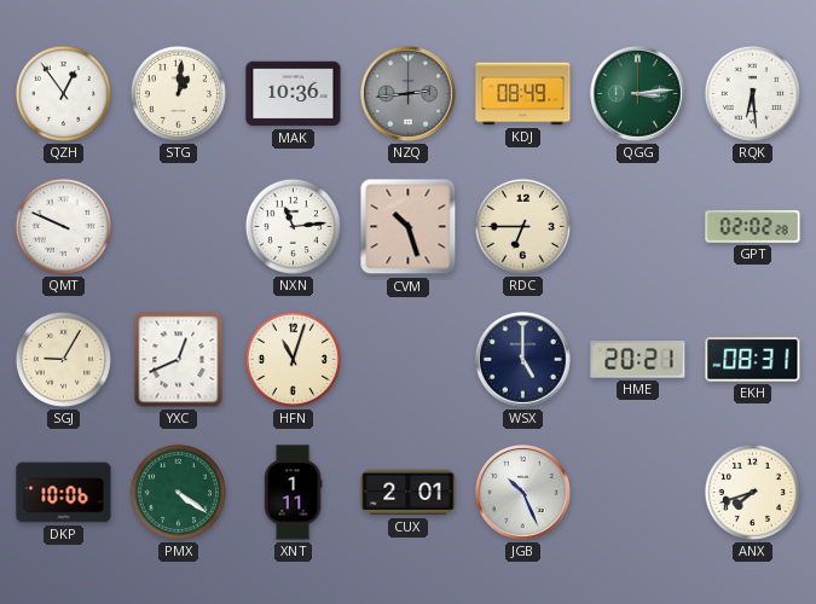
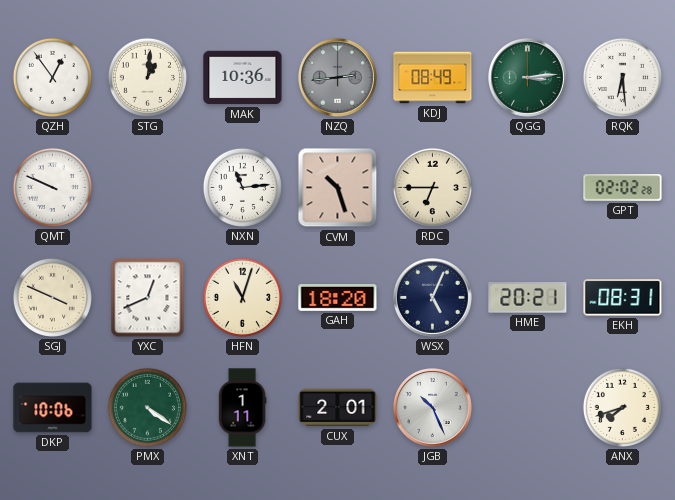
SGJ: 9:05 -> 3:49 (52, 297)
GAH: none -> 18:20 (338, 298)
WSX: 5:00 -> 5:04 (433, 298)
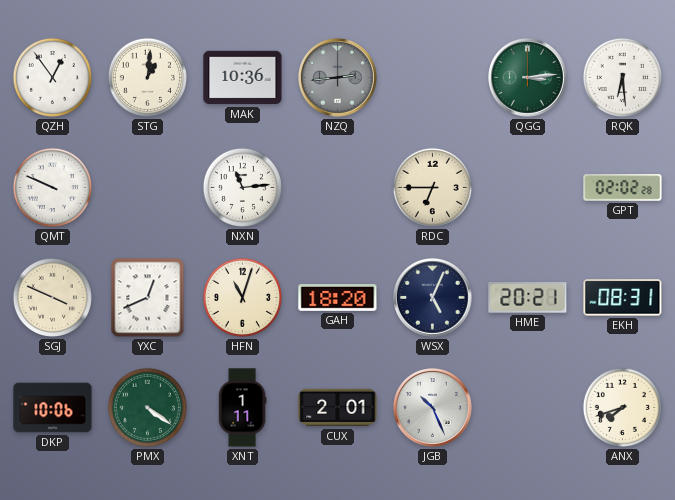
KDJ: 08:49 -> none (433, 78)
CVM: 10:27 -> none (338, 188)
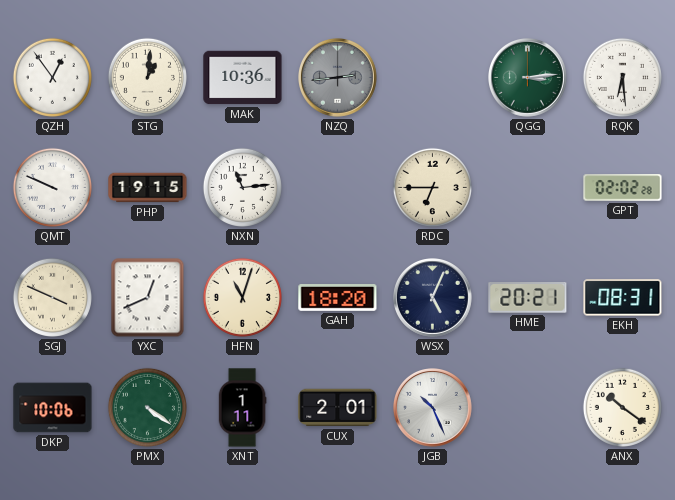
PHP: none -> 19:15 (148, 188)
ANX: 7:42 -> 10:21 (622, 407)
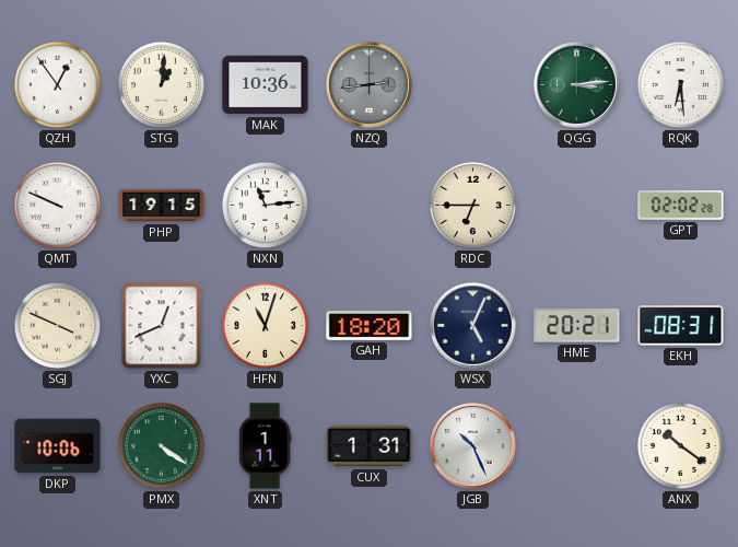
CUX: 2:01 -> 1:31 (370, 446)
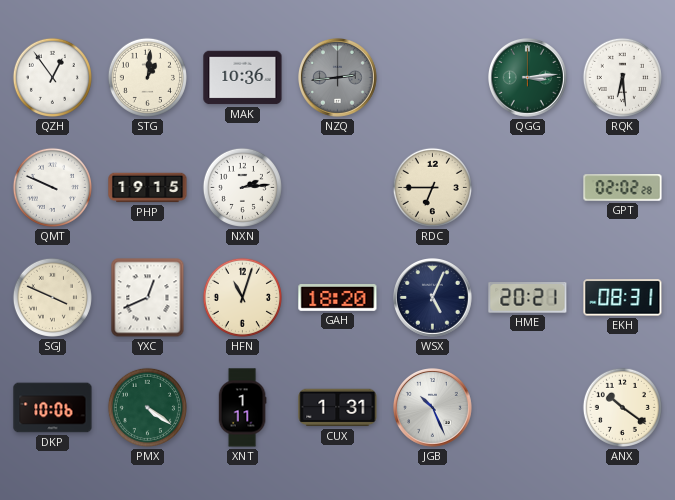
NXN: 11:14 -> 2:14 (242, 187)
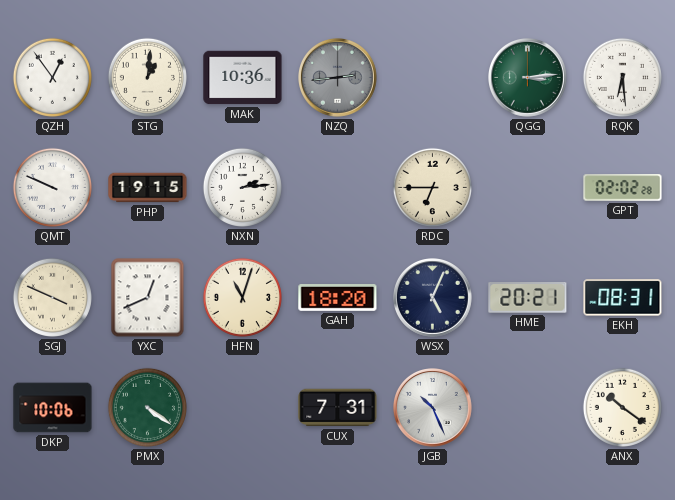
XNT: 1:11 -> none (242, 408)
CUX: 1:31 -> 7:31 (338, 408)
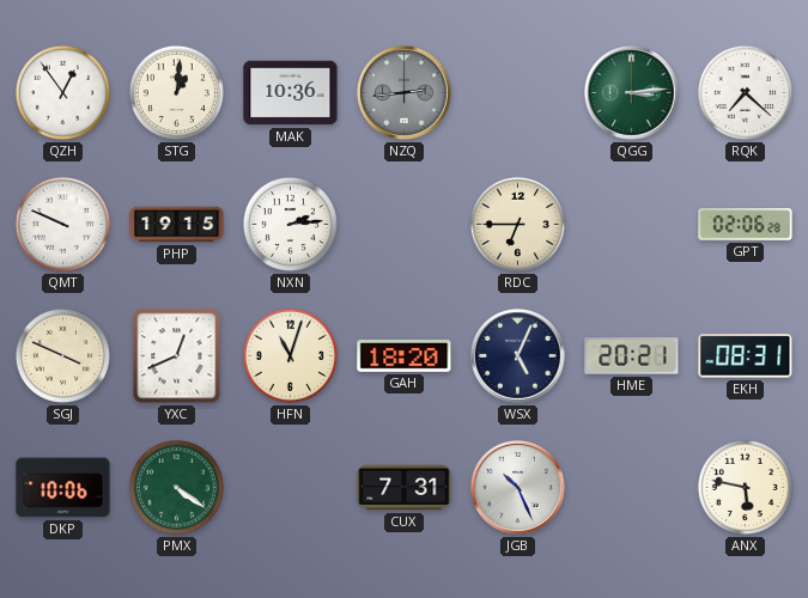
RQK: 6:29 -> 7:22 (745, 92)
GPT: 02:02 -> 02:06 (746, 225)
ANX: 10:21 -> 5:47 (745, 487)
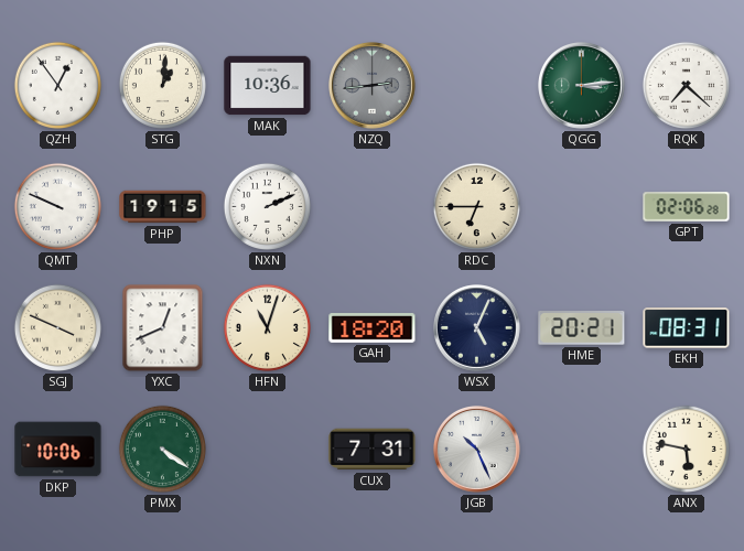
NXN: 2:14 -> 2:11 (267, 206)
